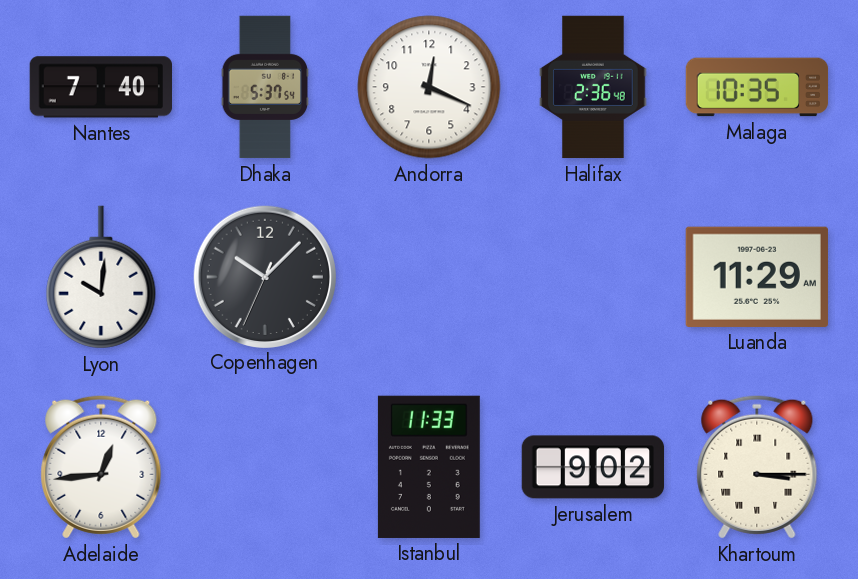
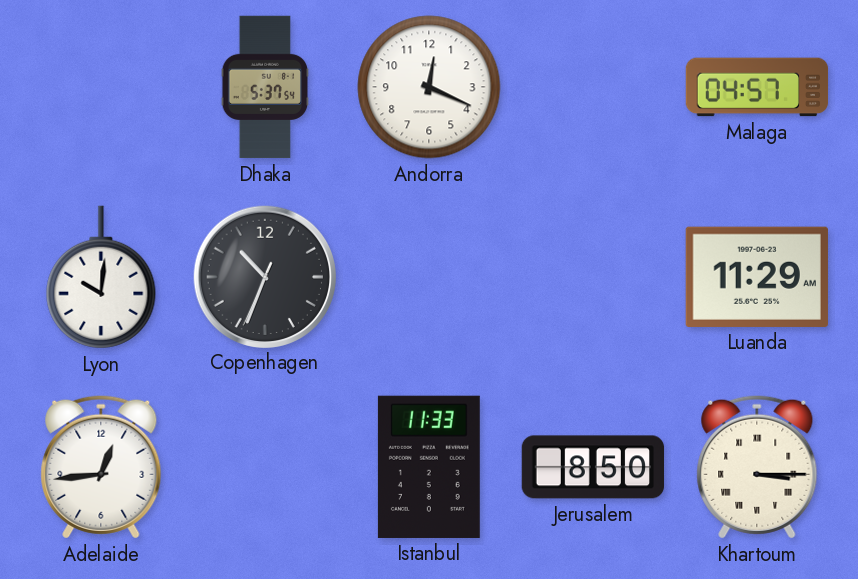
Nantes: 7:40 -> none (100, 87)
Halifax: 2:36 -> none (593, 87)
Malaga: 10:35 -> 04:57 (757, 87)
Copenhagen: 10:07 -> 10:33 (264, 276)
Jerusalem: 9:02 -> 8:50 (593, 467)
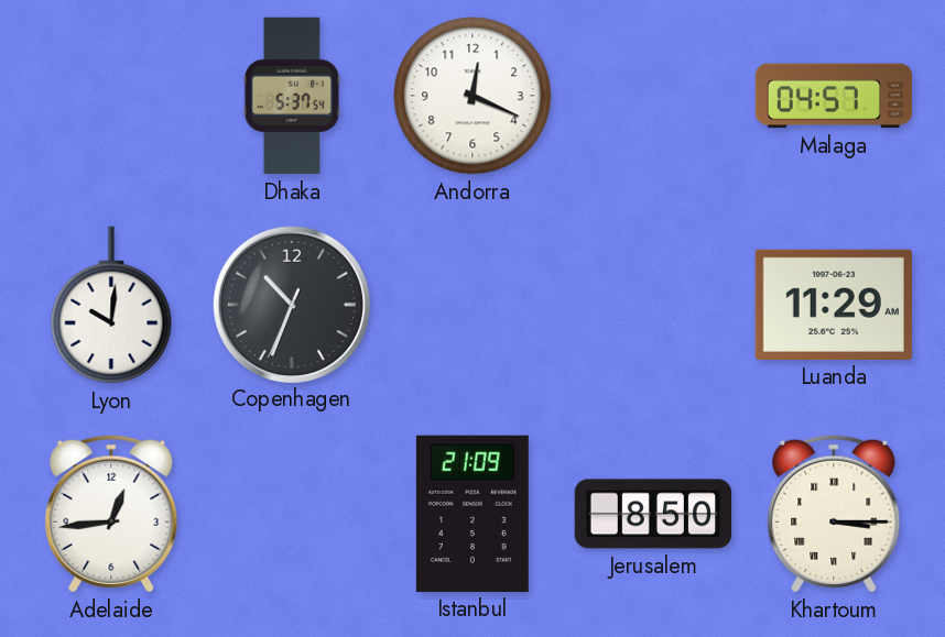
Istanbul: 11:33 -> 21:09 (472, 514)
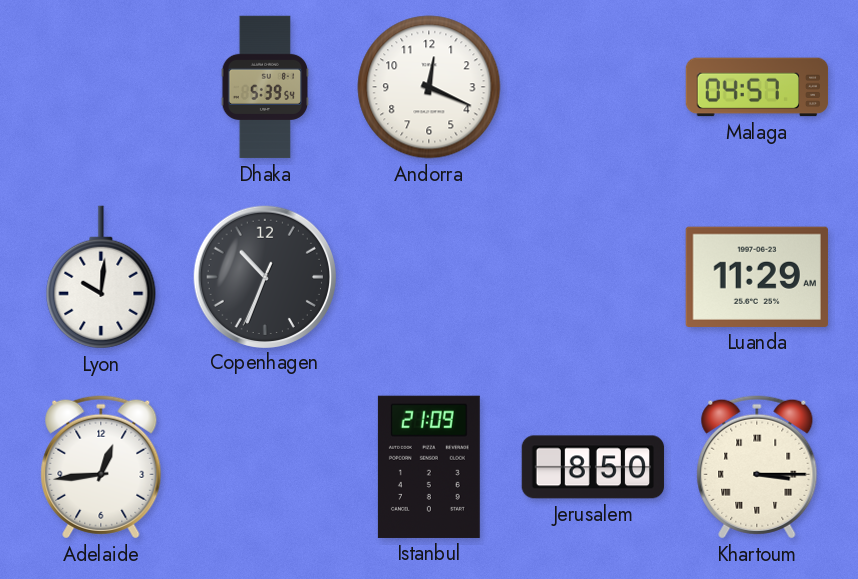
Dhaka: 5:37 -> 5:39 (265, 87)
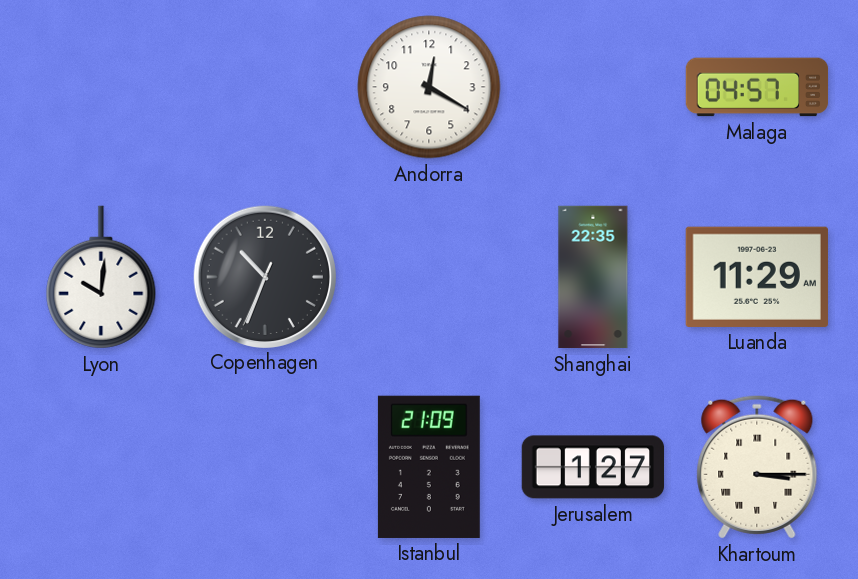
Dhaka: 5:39 -> none (265, 87)
Andorra: 12:19 -> 12:20 (429, 87)
Shanghai: none -> 22:35 (593, 277)
Adelaide: 12:44 -> none (101, 467)
Jerusalem: 8:50 -> 1:27 (593, 467)
